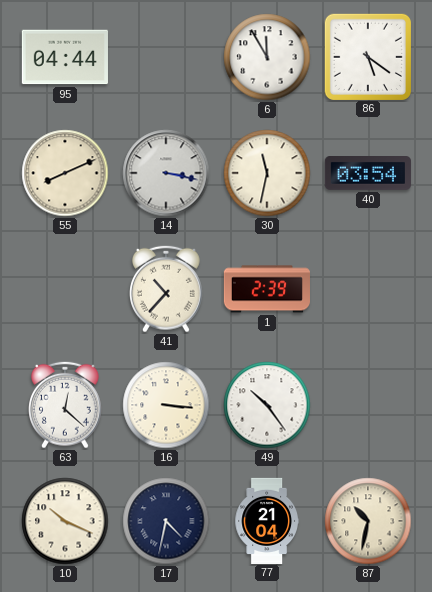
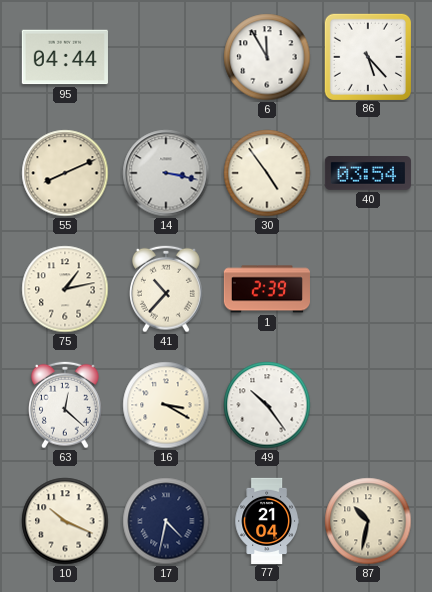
86: 5:21 -> 5:23 (367, 56)
30: 11:32 -> 4:54 (267, 173)
75: none -> 1:13 (65, 289)
16: 3:16 -> 3:20 (166, 405)
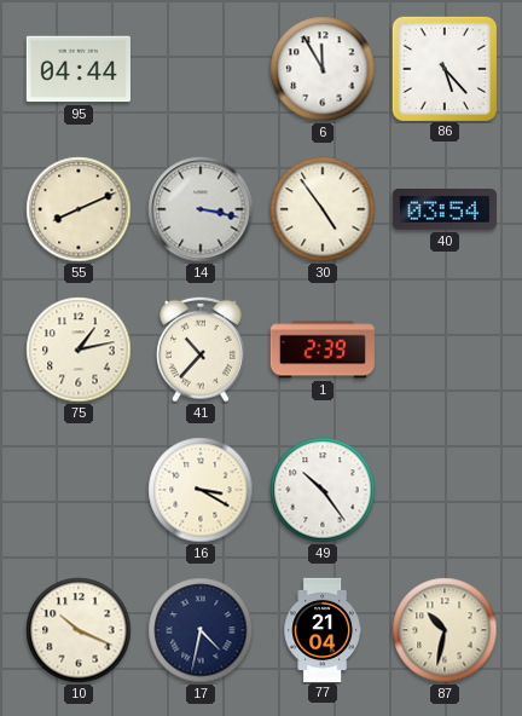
63: 12:22 -> none (66, 405)
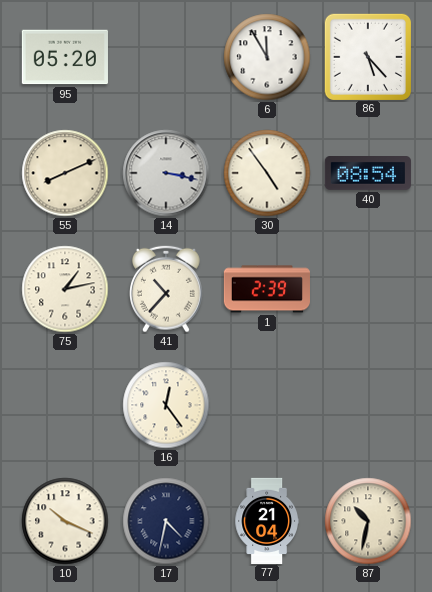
95: 04:44 -> 05:20 (65, 57)
40: 03:54 -> 08:54 (368, 174)
16: 3:20 -> 12:24 (166, 405)
49: 10:24 -> none (323, 490)
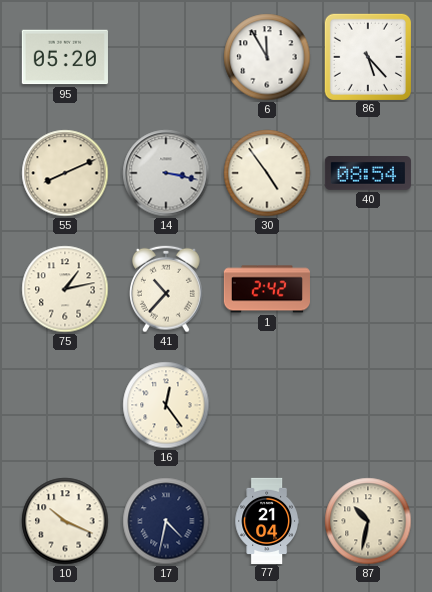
1: 2:39 -> 2:42 (266, 289)
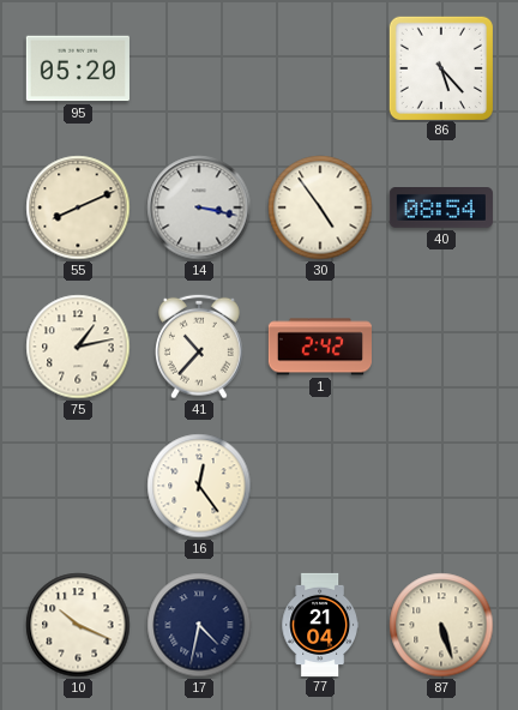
6: 11:55 -> none (267, 57)
87: 10:32 -> 5:27 (441, 625)
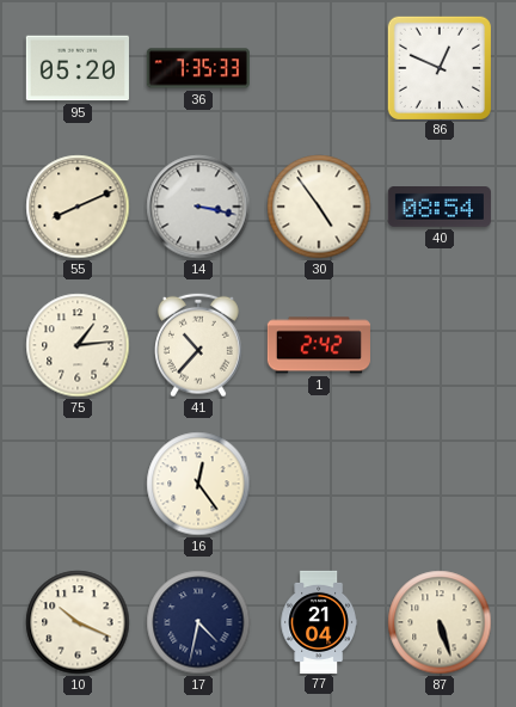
36: none -> 7:35 (198, 68)
86: 5:23 -> 12:49 (438, 67)
75: 1:13 -> 1:14 (78, 345)
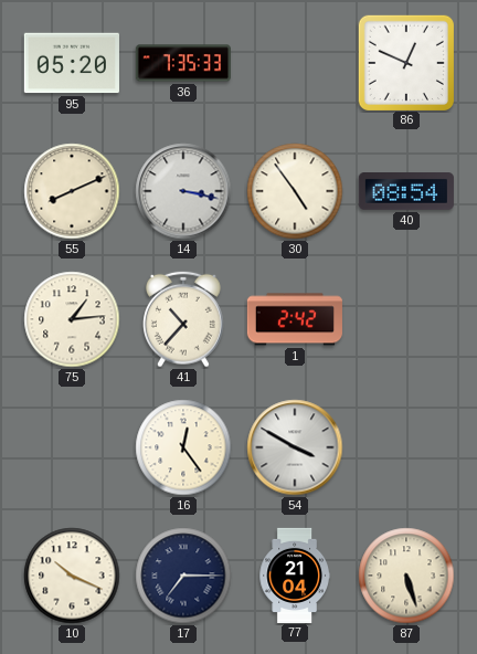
54: none -> 3:50 (295, 447)
17: 4:32 -> 7:15 (183, 576)
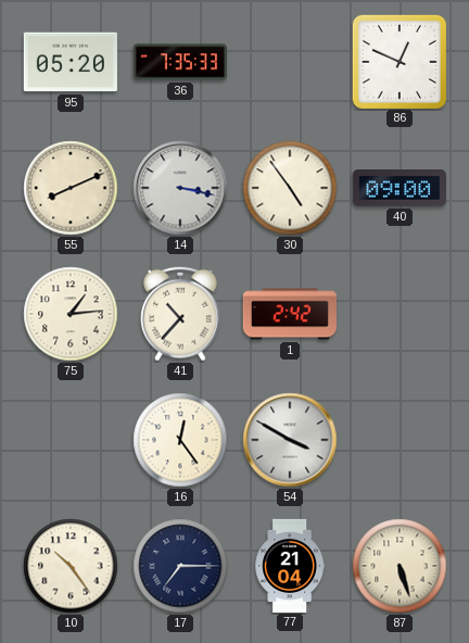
40: 08:54 -> 09:00 (400, 189)
10: 10:19 -> 10:24 (71, 566)
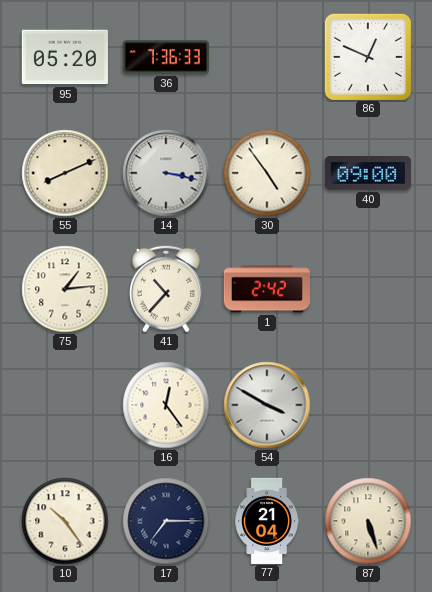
36: 7:35 -> 7:36 (166, 57)
